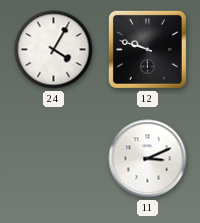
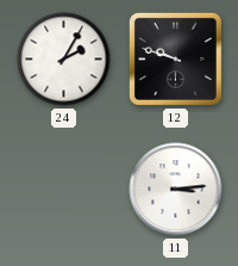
24: 4:05 -> 2:05 (64, 60)
11: 3:11 -> 3:14 (176, 190)
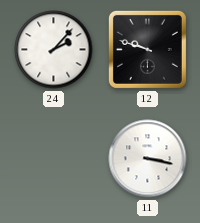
24: 2:05 -> 2:07 (54, 50)
11: 3:14 -> 3:17 (148, 159)
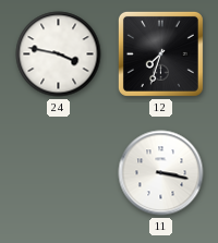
24: 2:07 -> 3:47 (59, 54)
12: 9:48 -> 7:33 (160, 53)
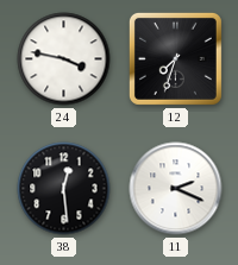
38: none -> 12:29 (64, 189)
11: 3:17 -> 2:19 (176, 189)
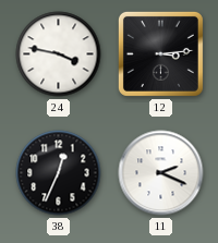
12: 7:33 -> 3:14 (160, 53)
38: 12:29 -> 12:34 (59, 173)
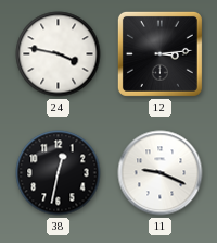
38: 12:34 -> 12:32 (59, 173)
11: 2:19 -> 9:19 (161, 173)
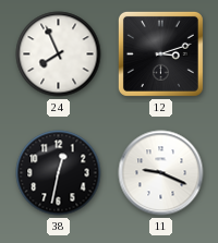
24: 3:47 -> 7:56 (59, 54)
12: 3:14 -> 3:12 (160, 53)
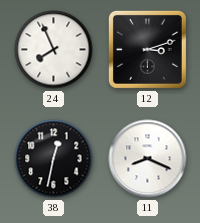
11: 9:19 -> 8:19 (148, 159)
